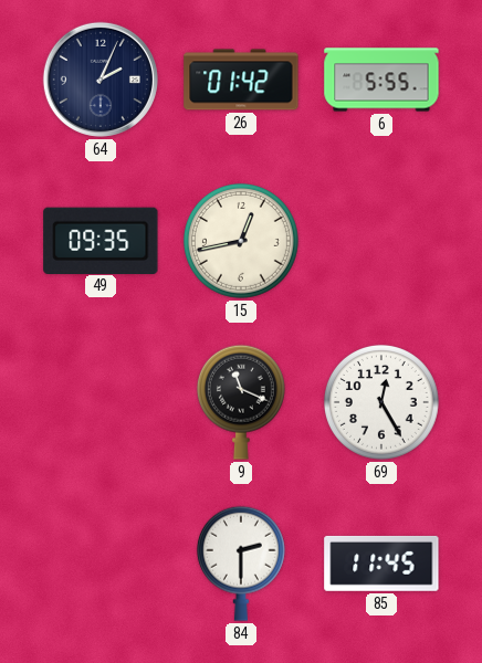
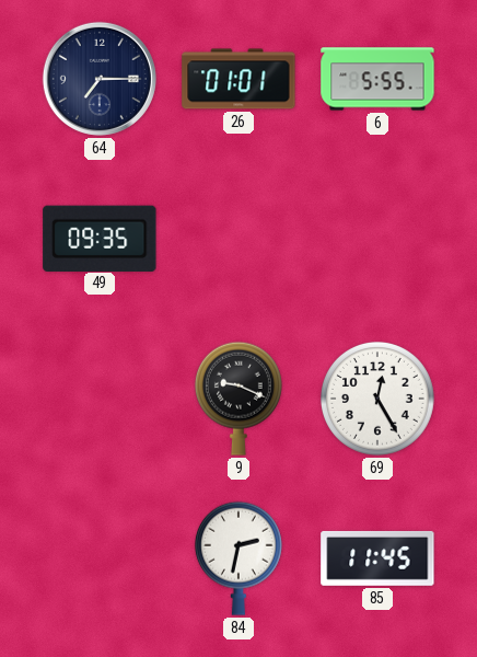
64: 2:04 -> 7:15 (100, 79)
26: 01:42 -> 01:01 (238, 79)
15: 12:43 -> none (241, 241)
9: 11:19 -> 9:19 (238, 399)
84: 2:30 -> 2:32 (238, 558)
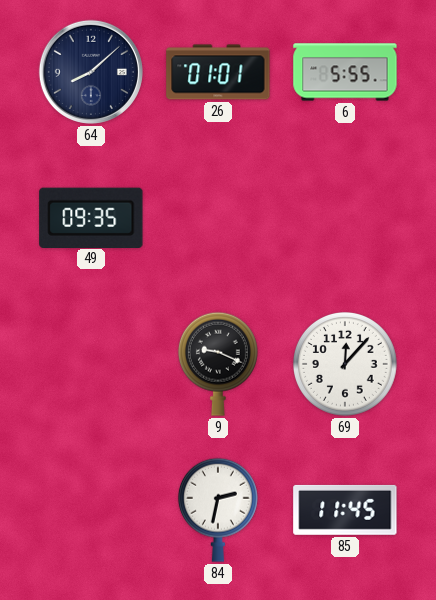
64: 7:15 -> 8:08 (91, 72)
69: 12:25 -> 12:07 (345, 364)
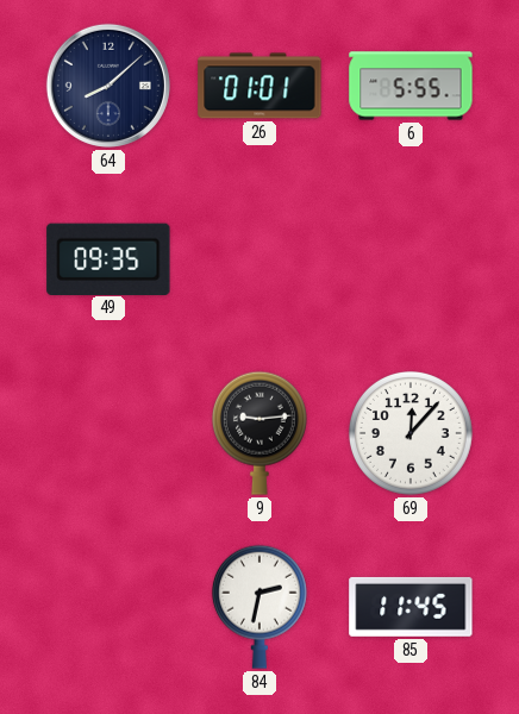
9: 9:19 -> 9:14 (259, 433)
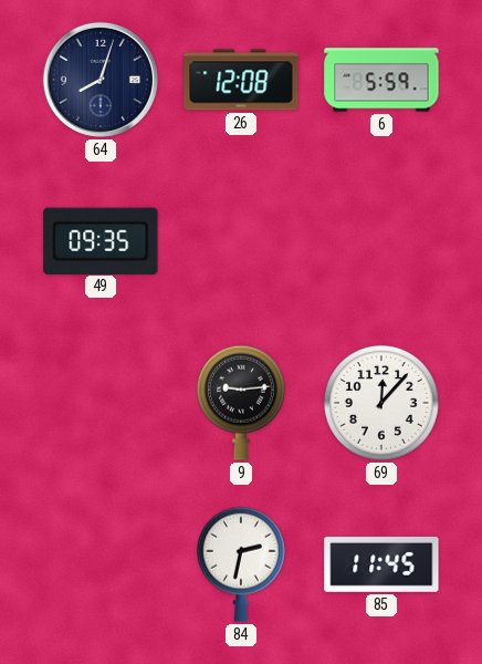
64: 8:08 -> 8:03 (101, 80)
26: 01:01 -> 12:08 (241, 80)
6: 5:55 -> 5:59 (381, 80)
